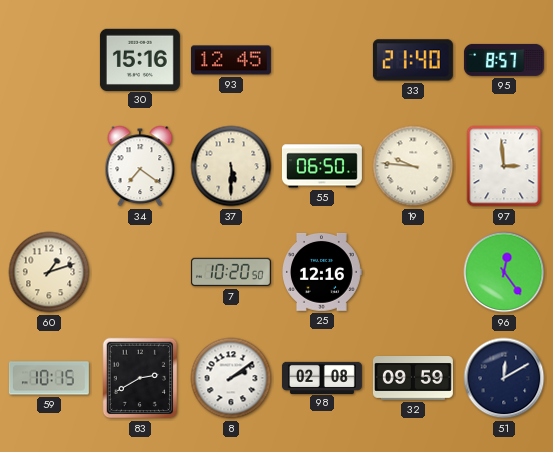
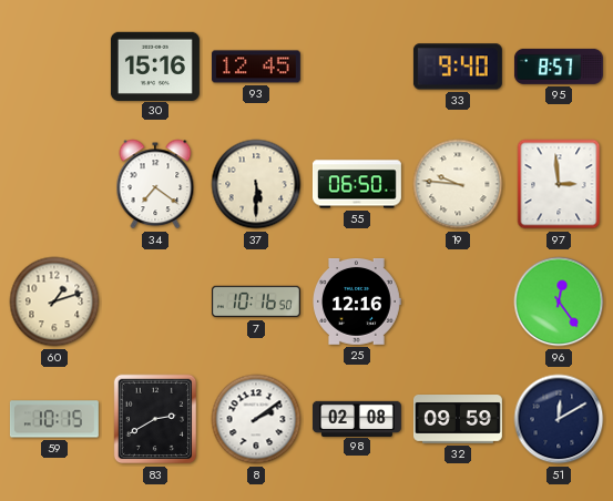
33: 21:40 -> 9:40 (458, 67)
7: 10:20 -> 10:16 (256, 301)
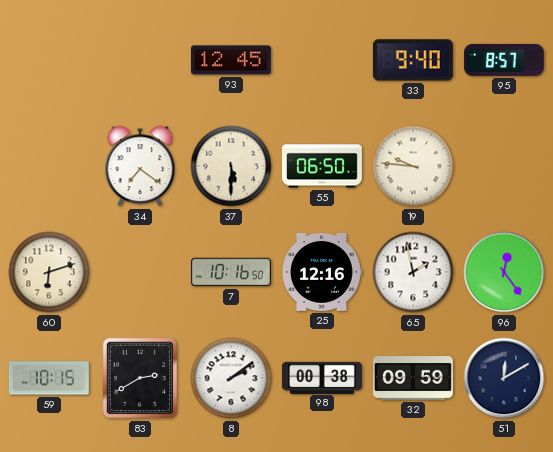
30: 15:16 -> none (155, 65)
97: 2:59 -> none (559, 184)
60: 1:12 -> 6:12 (49, 272)
65: none -> 1:58 (413, 272)
98: 02:08 -> 00:38 (322, 377)
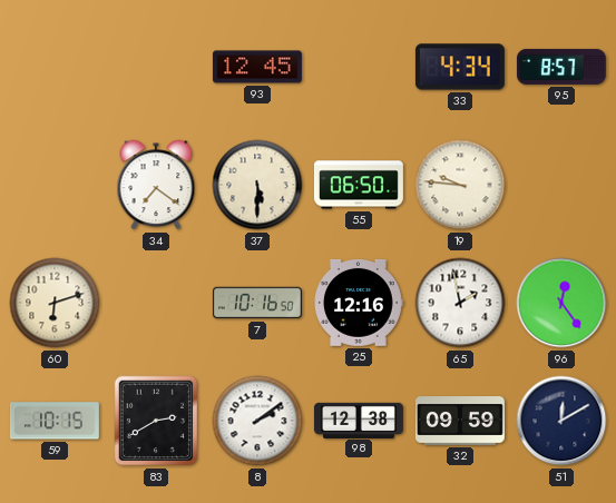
33: 9:40 -> 4:34 (460, 67)
98: 00:38 -> 12:38 (359, 420)
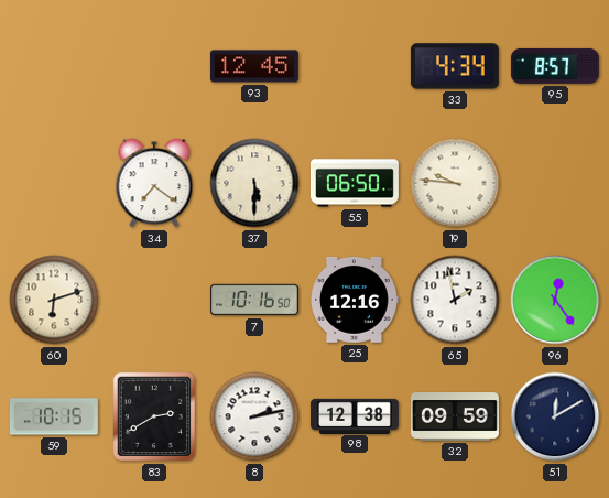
8: 2:09 -> 2:13 (254, 416)
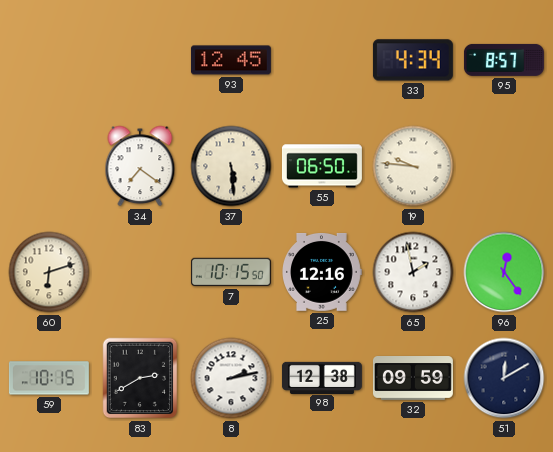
37: 5:30 -> 5:29 (231, 166)
7: 10:16 -> 10:15 (231, 272)
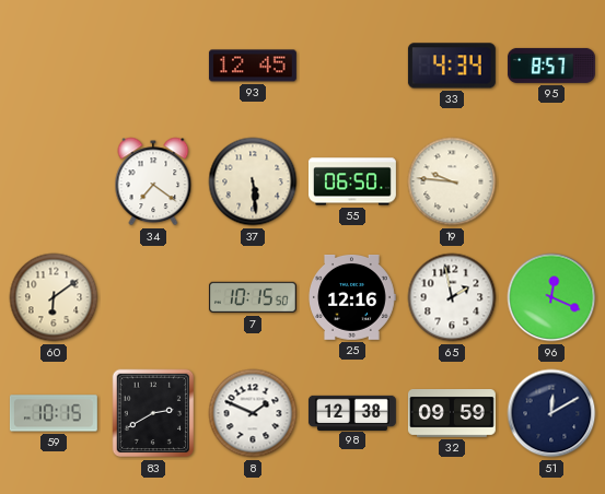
60: 6:12 -> 6:09 (54, 297)
96: 12:24 -> 12:19 (551, 297)
8: 2:13 -> 1:49 (253, 413)
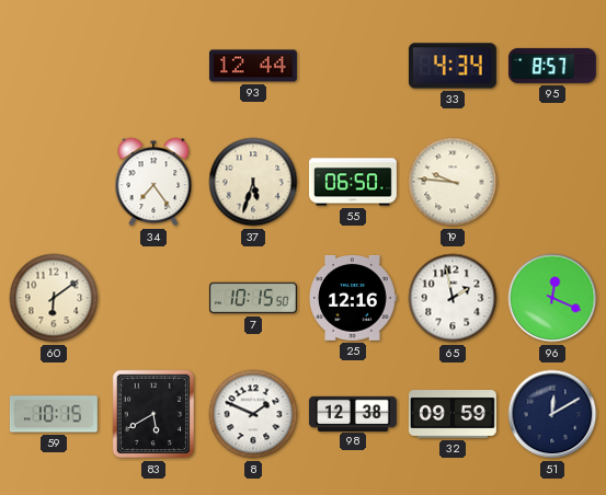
93: 12:45 -> 12:44 (253, 66)
34: 7:21 -> 7:24 (153, 182)
37: 5:29 -> 5:33 (253, 182)
83: 2:40 -> 5:40 (153, 414)
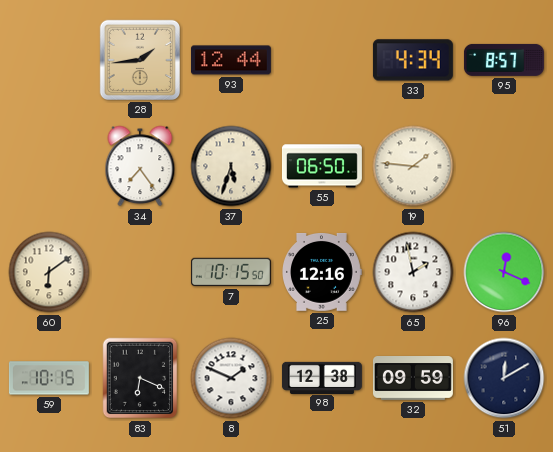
28: none -> 1:44 (140, 60)
19: 9:46 -> 1:46 (413, 166)
83: 5:40 -> 6:19 (140, 378)
